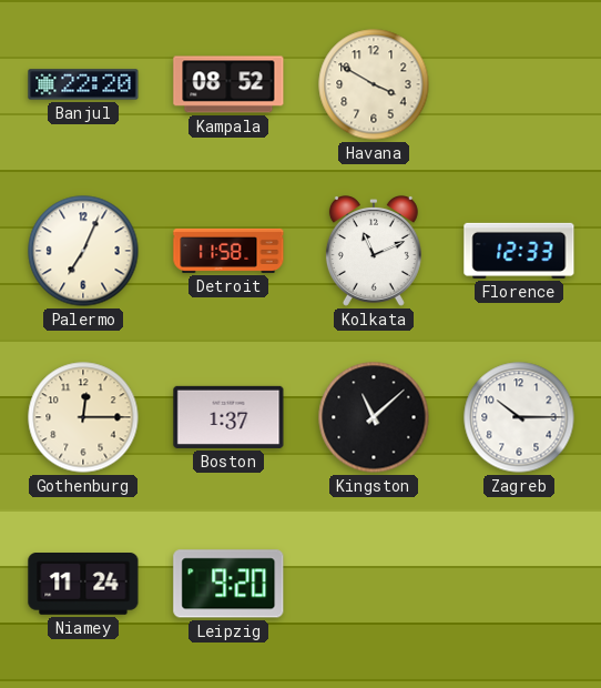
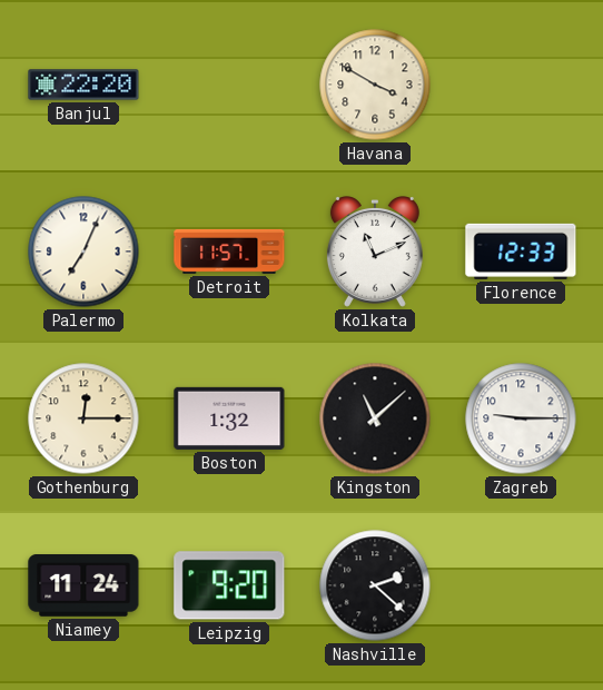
Kampala: 08:52 -> none (228, 84)
Detroit: 11:58 -> 11:57 (229, 252)
Boston: 1:37 -> 1:32 (229, 418)
Zagreb: 10:15 -> 9:15 (521, 418)
Nashville: none -> 2:22 (375, 585)
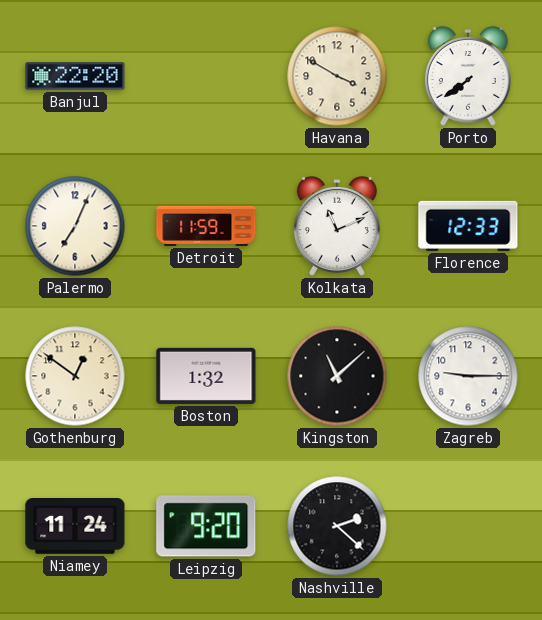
Porto: none -> 7:39 (468, 77)
Detroit: 11:57 -> 11:59 (206, 226)
Gothenburg: 12:15 -> 12:51 (75, 376)
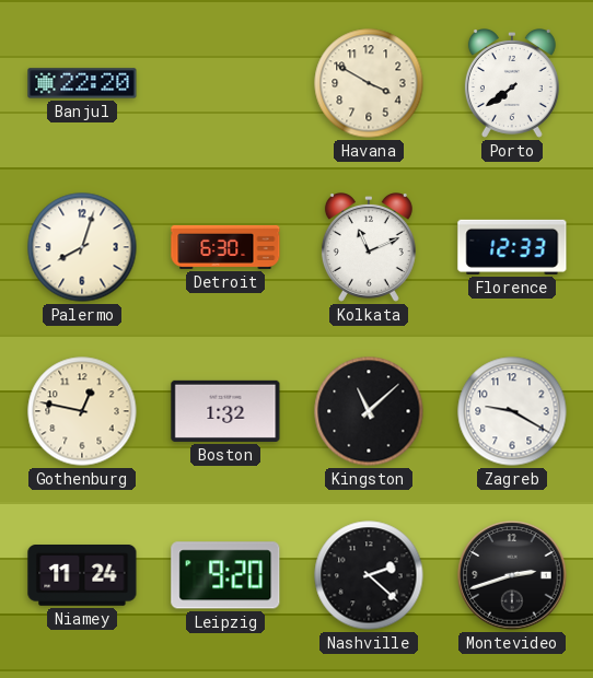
Palermo: 7:04 -> 8:03 (82, 247)
Detroit: 11:59 -> 6:30 (225, 247)
Gothenburg: 12:51 -> 12:47 (82, 411)
Zagreb: 9:15 -> 9:20 (512, 411)
Montevideo: none -> 2:42 (512, 575)
